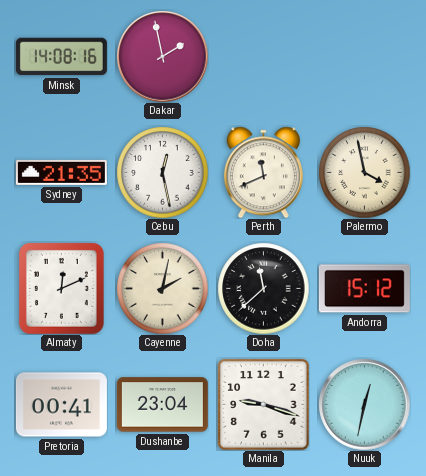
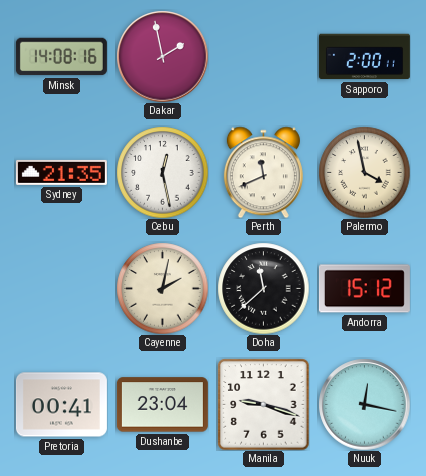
Sapporo: none -> 2:00 (364, 57)
Almaty: 12:11 -> none (61, 288)
Nuuk: 12:32 -> 12:17 (364, 404)
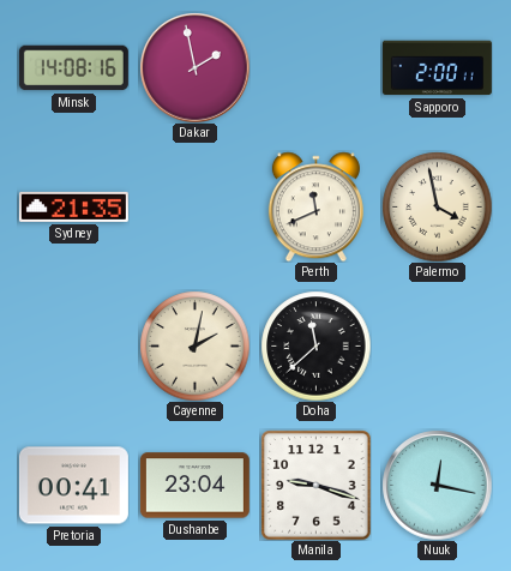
Cebu: 12:28 -> none (162, 172)
Andorra: 15:12 -> none (364, 289)
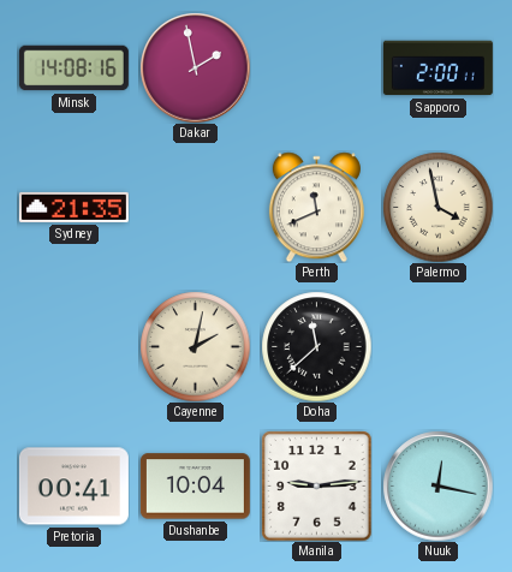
Dushanbe: 23:04 -> 10:04 (195, 487)
Manila: 9:18 -> 9:14 (316, 485)
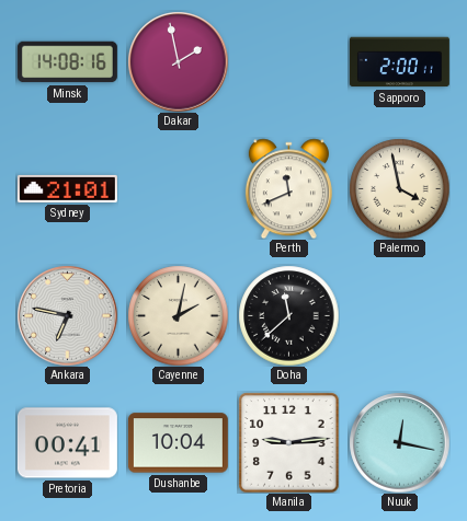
Sydney: 21:35 -> 21:01 (67, 188)
Ankara: none -> 6:47 (67, 315)
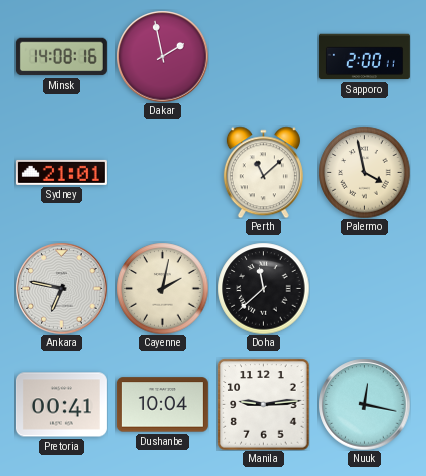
Perth: 11:41 -> 11:08 (263, 172)
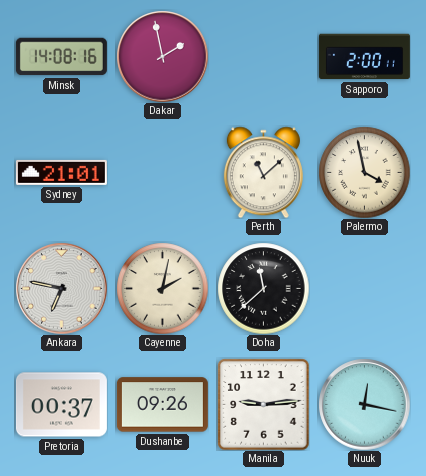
Pretoria: 00:41 -> 00:37 (61, 405)
Dushanbe: 10:04 -> 09:26 (162, 405)
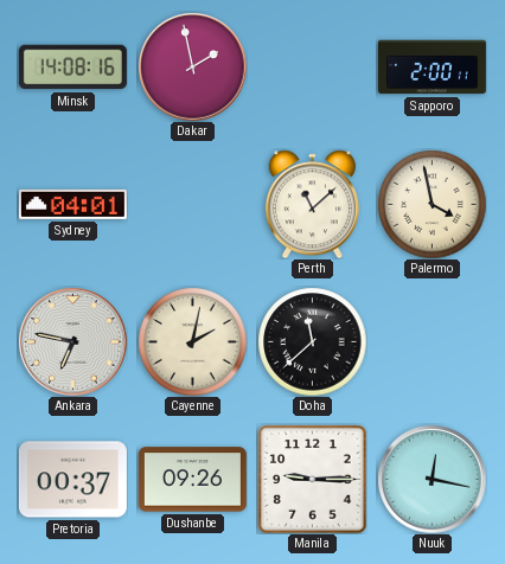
Sydney: 21:01 -> 04:01 (72, 204)
Manila: 9:14 -> 9:15 (312, 479)
